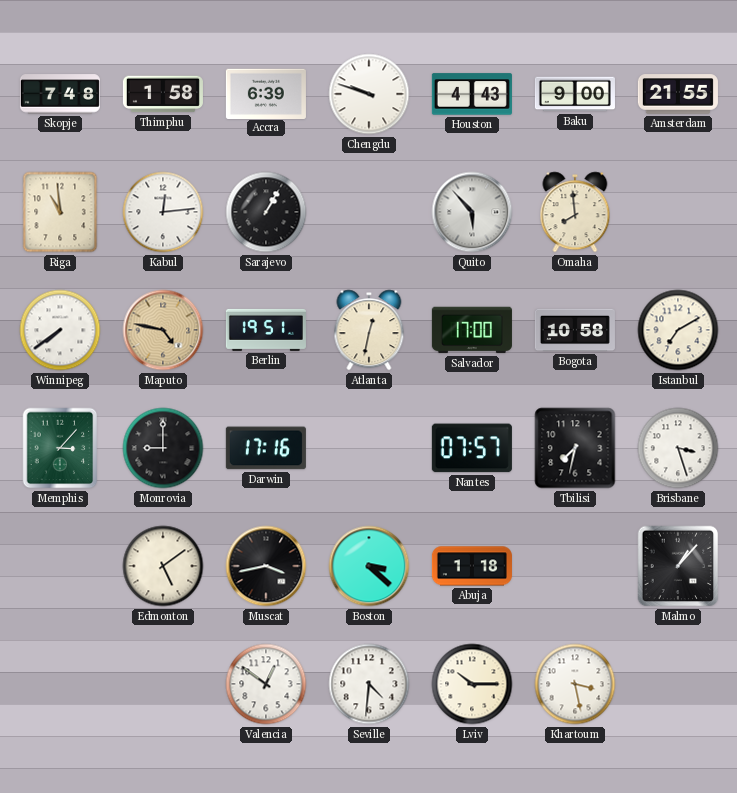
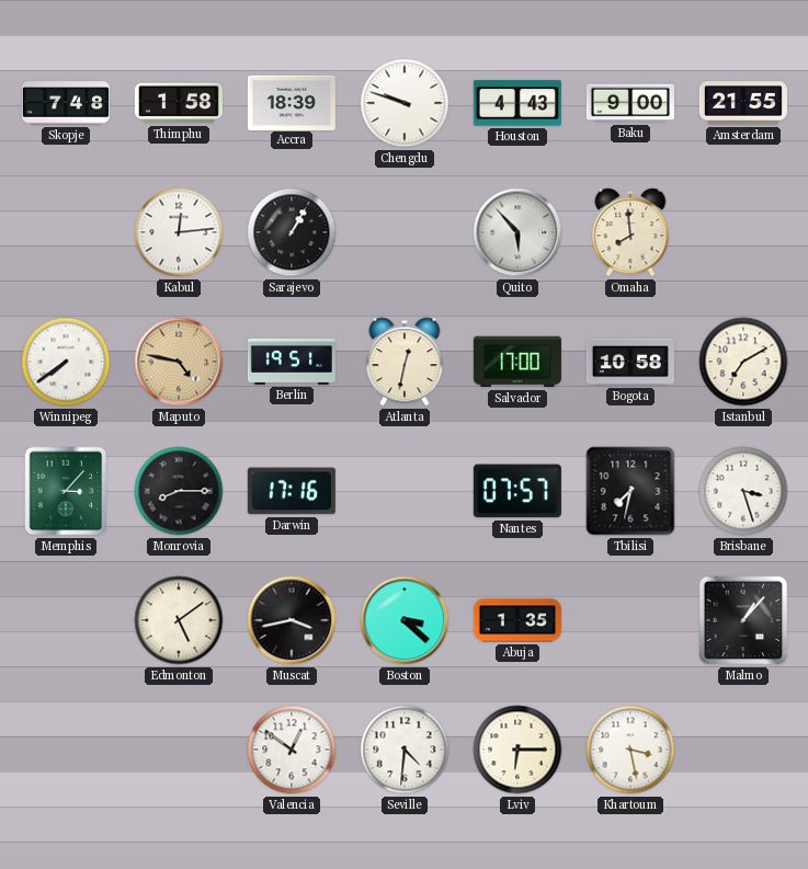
Accra: 6:39 -> 18:39 (292, 102)
Riga: 10:59 -> none (60, 212)
Monrovia: 9:00 -> 8:15 (179, 491)
Abuja: 1:18 -> 1:35 (517, 620)
Lviv: 10:15 -> 6:15 (517, 750)
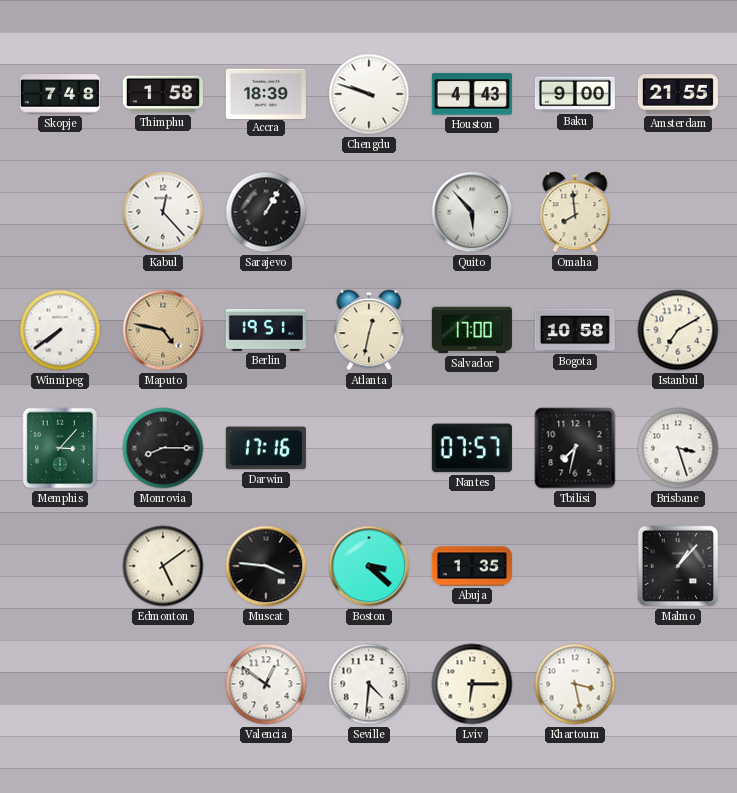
Kabul: 12:14 -> 12:23 (163, 212)
Muscat: 3:43 -> 3:46 (266, 566)
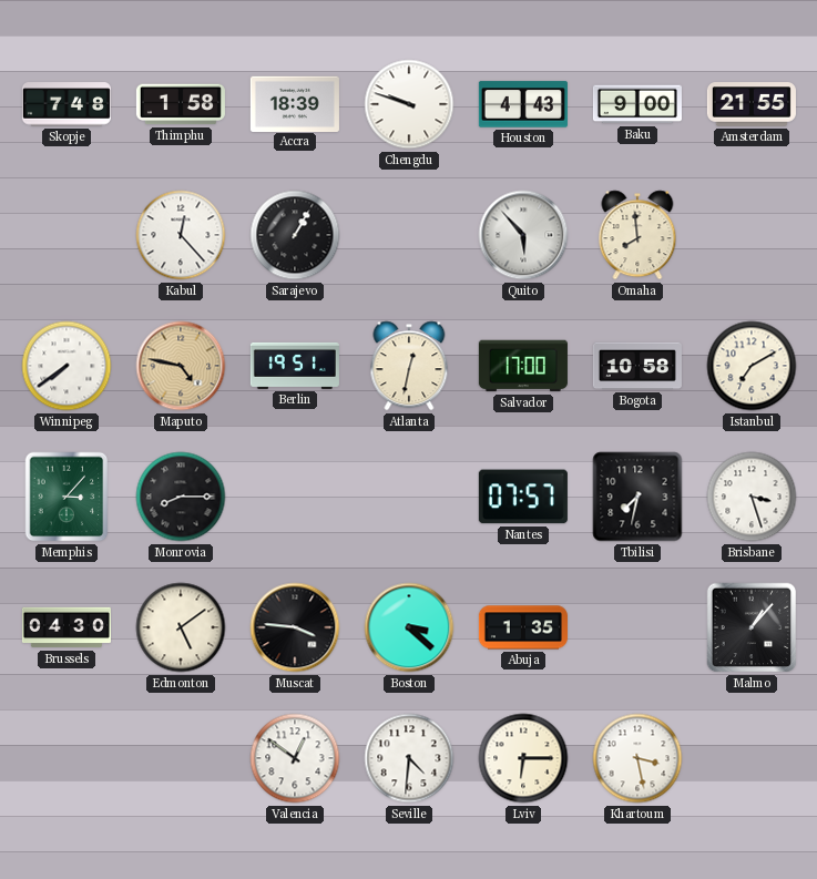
Darwin: 17:16 -> none (266, 448)
Brussels: none -> 04:30 (67, 627)
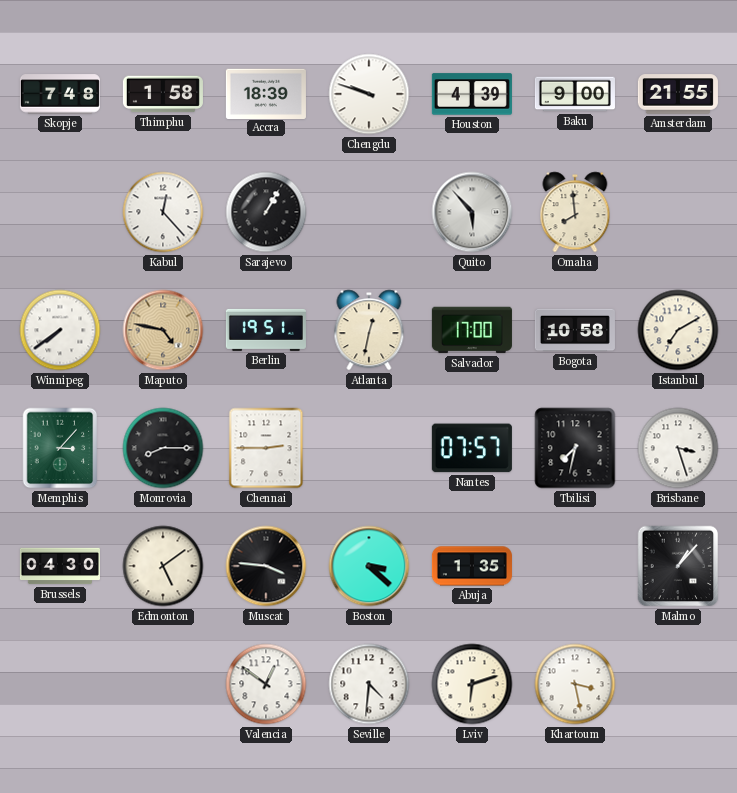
Houston: 4:43 -> 4:39 (472, 94)
Chennai: none -> 2:45 (266, 448)
Lviv: 6:15 -> 6:12 (472, 684)
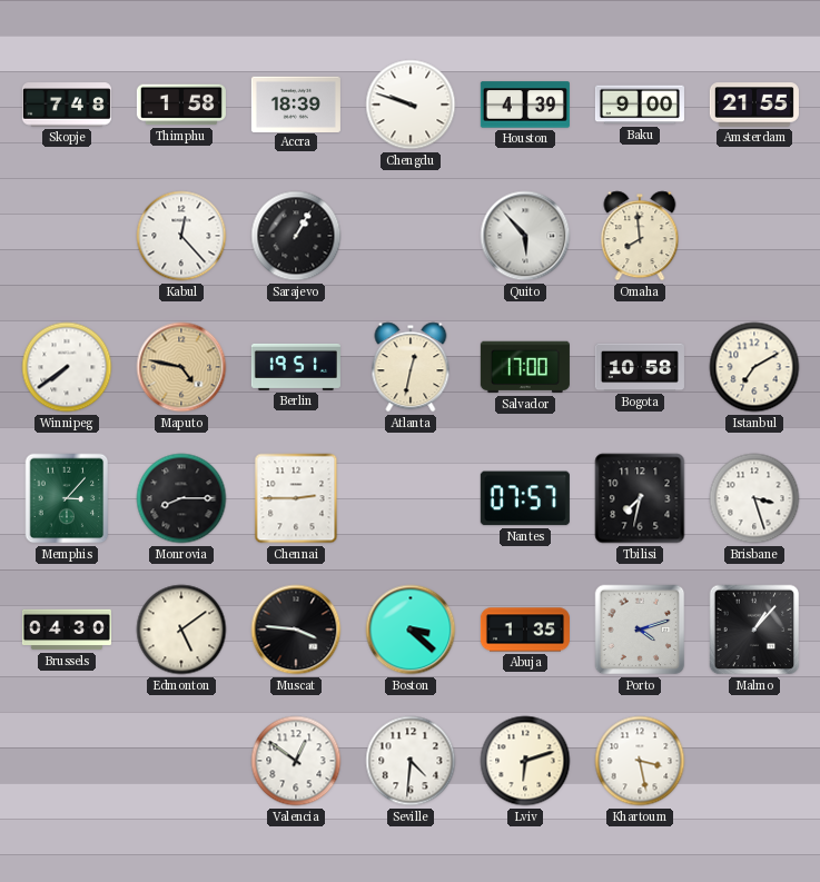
Porto: none -> 4:12 (640, 630)
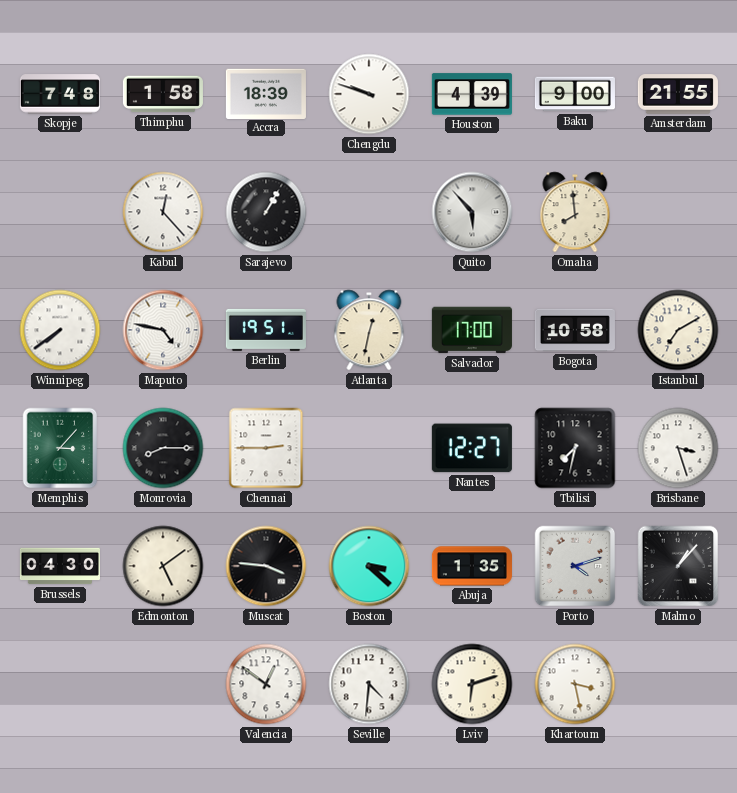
Maputo dial: champagne -> white (163, 330)
Nantes: 07:57 -> 12:27 (472, 448)
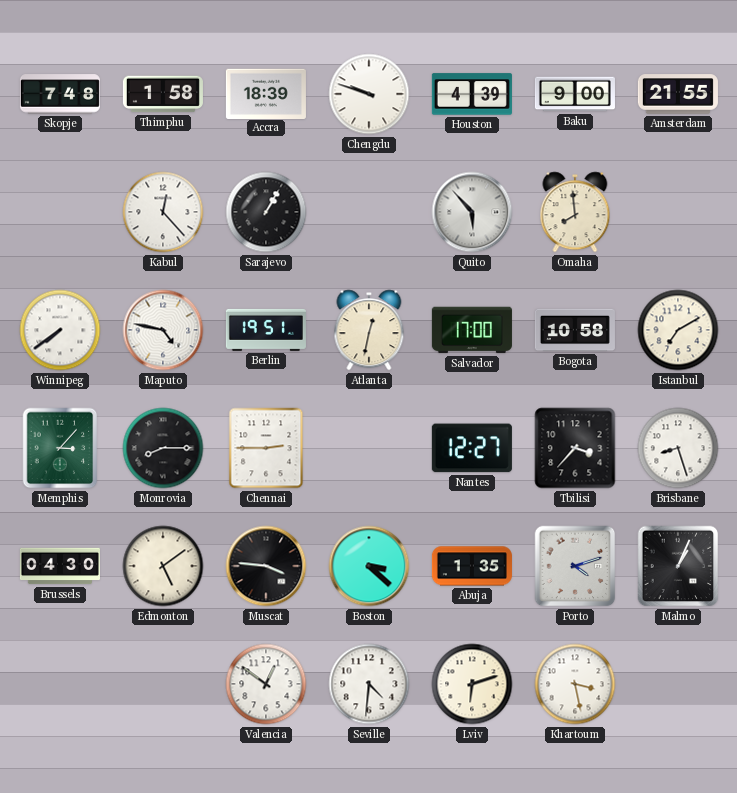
Tbilisi: 7:32 -> 3:37 (575, 448)
Brisbane: 3:27 -> 8:27 (678, 448)
Malmo: 1:07 -> 1:04 (678, 566)
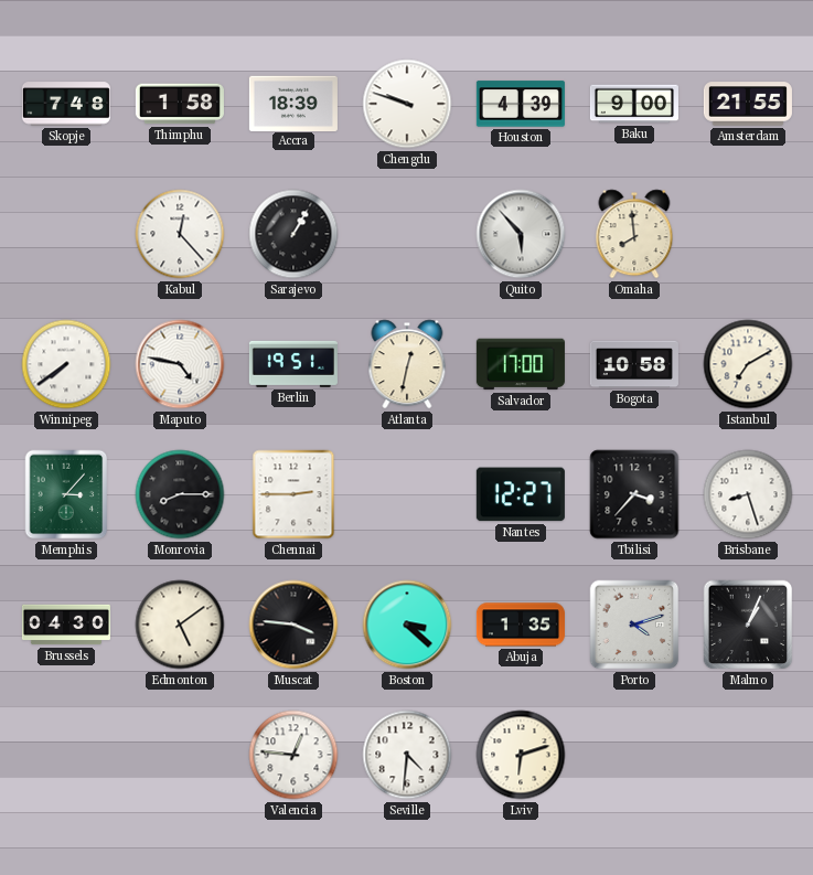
Valencia: 12:51 -> 12:46 (293, 755)
Khartoum: 3:28 -> none (575, 684)
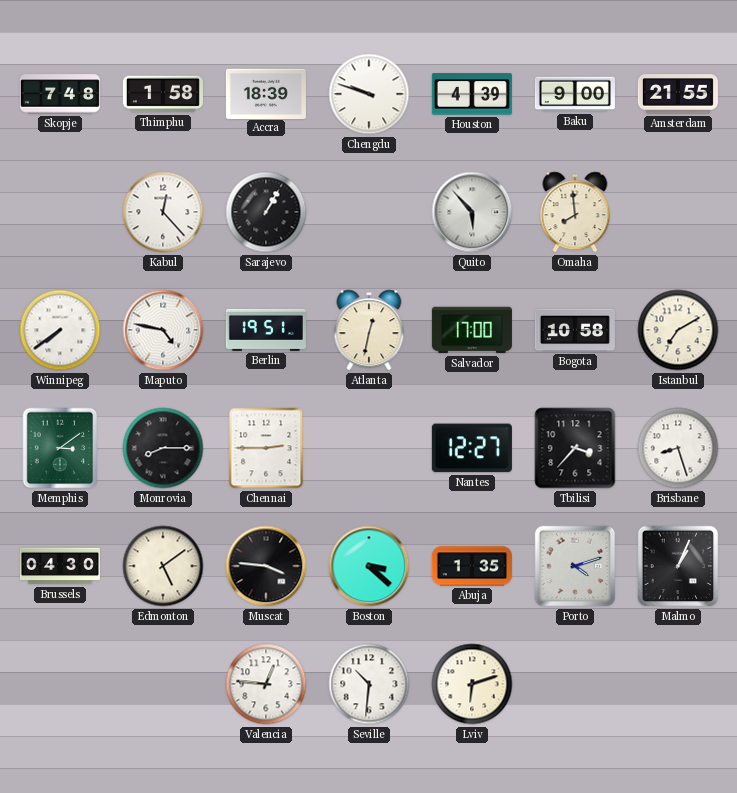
Memphis: 3:07 -> 3:09 (60, 448)
Seville: 4:31 -> 10:31 (369, 684)
